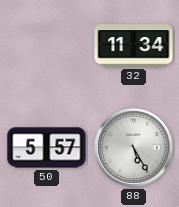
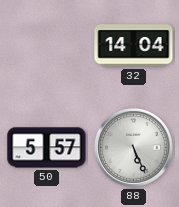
32: 11:34 -> 14:04 (134, 46)
88: 5:25 -> 5:26 (133, 147)
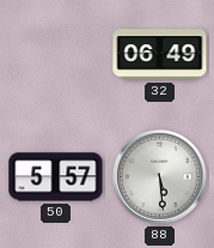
32: 14:04 -> 06:49 (160, 55)
88: 5:26 -> 5:29 (159, 176)
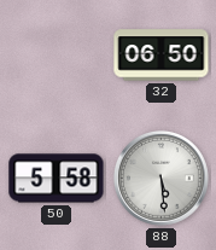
32: 06:49 -> 06:50 (162, 56)
50: 5:57 -> 5:58 (57, 179)
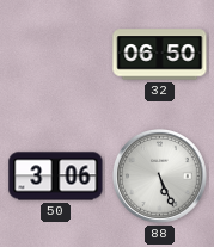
50: 5:58 -> 3:06 (56, 177)
88: 5:29 -> 5:26 (159, 175)
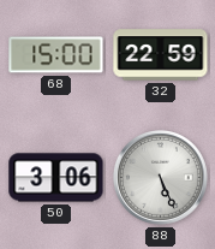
68: none -> 15:00 (56, 55)
32: 06:50 -> 22:59 (161, 55)
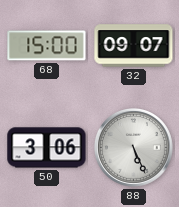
32: 22:59 -> 09:07 (134, 46)
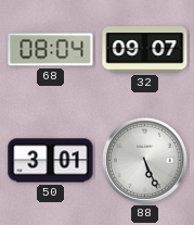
68: 15:00 -> 08:04 (51, 50)
50: 3:06 -> 3:01 (51, 161)
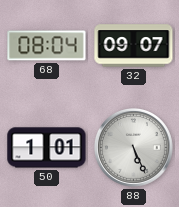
50: 3:01 -> 1:01 (47, 148)
